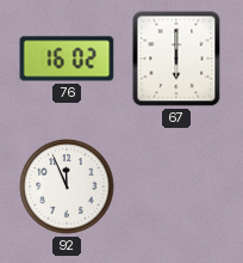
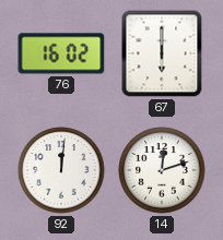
92: 11:56 -> 12:01 (61, 170)
14: none -> 12:12 (162, 170)
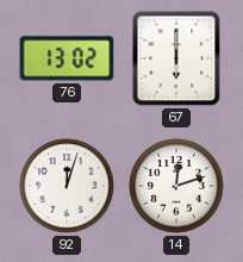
76: 16:02 -> 13:02 (67, 58)
92: 12:01 -> 12:03 (67, 186)
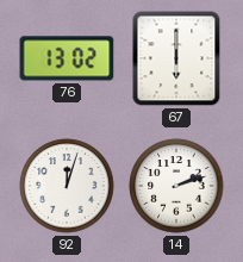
14: 12:12 -> 2:12 (176, 186)
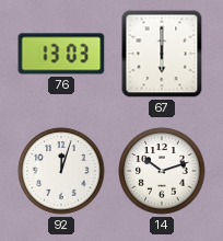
76: 13:02 -> 13:03 (61, 54)
14: 2:12 -> 10:12 (162, 171)
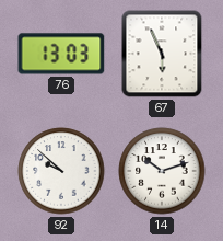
67: 6:00 -> 5:56 (162, 54)
92: 12:03 -> 9:52 (61, 171)
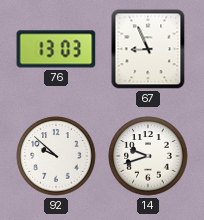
67: 5:56 -> 8:56 (148, 49)
14: 10:12 -> 9:42 (148, 156)
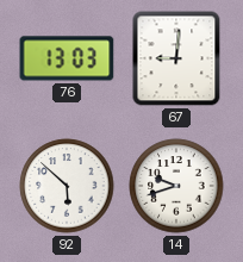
67: 8:56 -> 9:01 (176, 58)
92: 9:52 -> 5:52 (67, 186)
